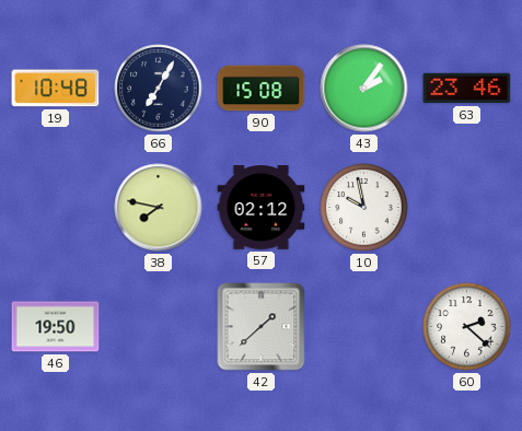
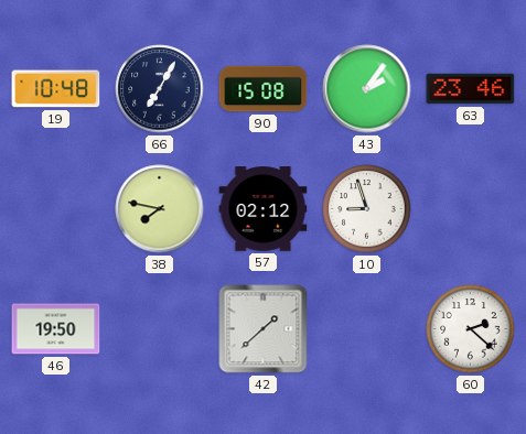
10: 9:58 -> 8:57 (367, 209)
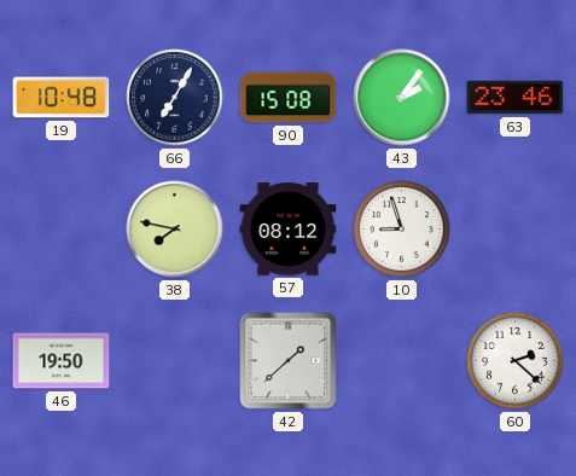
57: 02:12 -> 08:12 (289, 230)
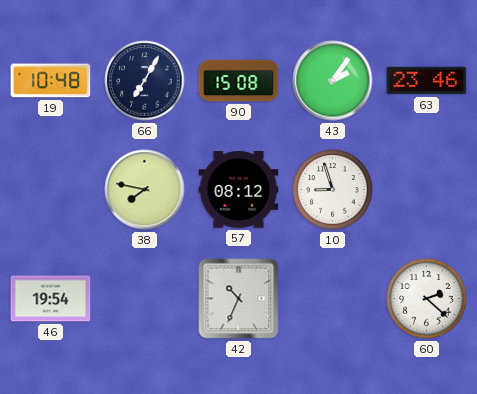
46: 19:50 -> 19:54 (51, 299)
42: 1:38 -> 10:34 (239, 299)
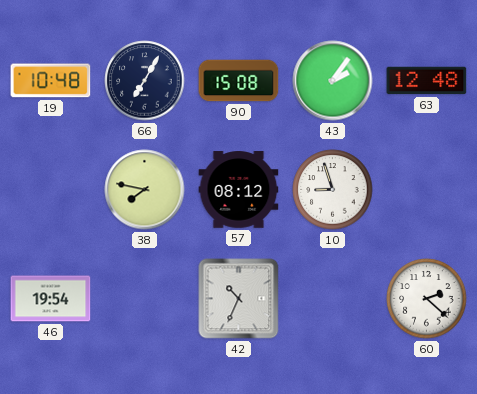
63: 23:46 -> 12:48 (427, 81)
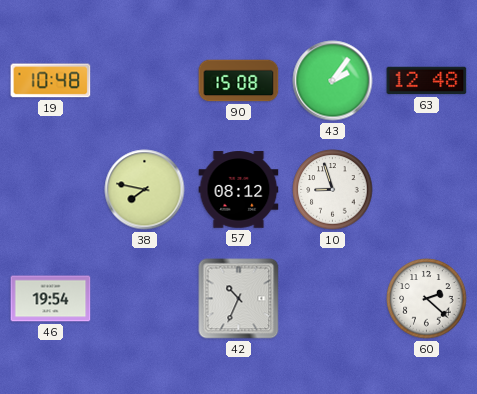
66: 7:05 -> none (145, 81)
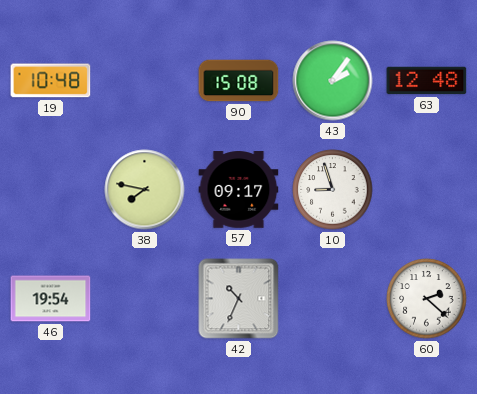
57: 08:12 -> 09:17 (239, 190)
